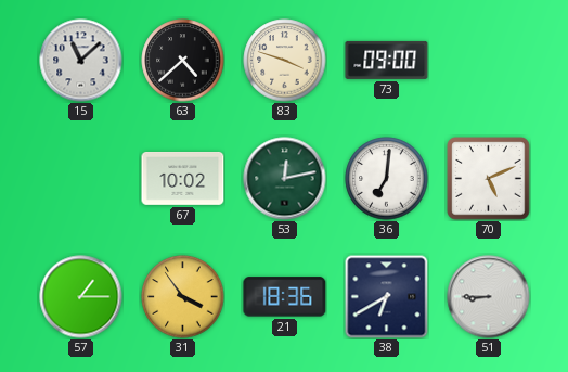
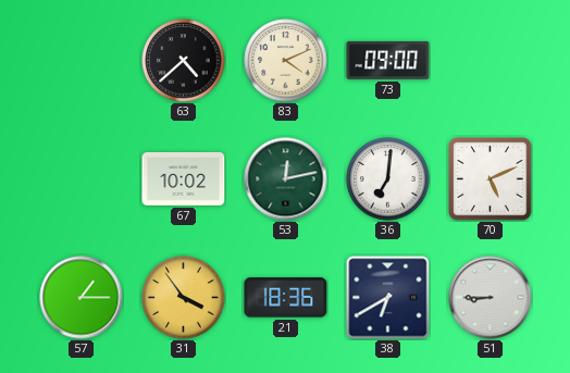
15: 11:08 -> none (81, 61)
83: 3:48 -> 4:11 (286, 61)
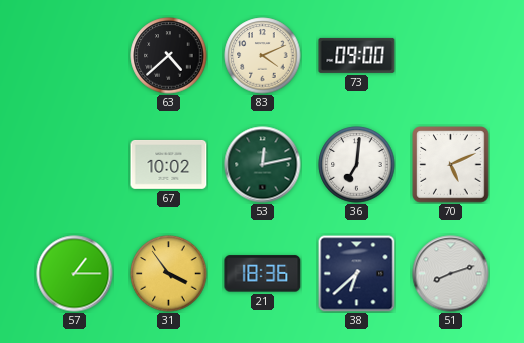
38: 6:40 -> 6:38 (357, 274)
51: 8:45 -> 8:12 (451, 274)
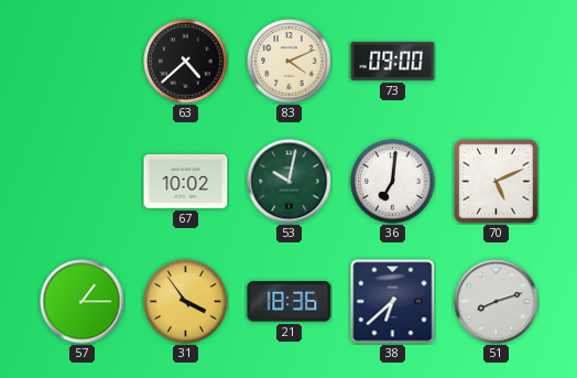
53: 12:13 -> 10:02 (290, 182)
